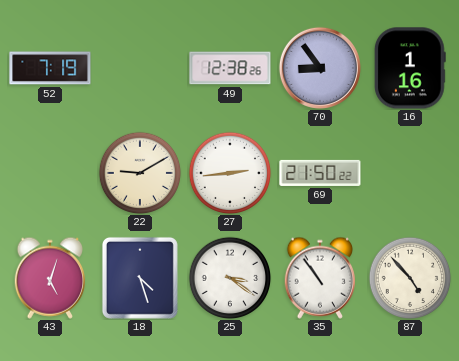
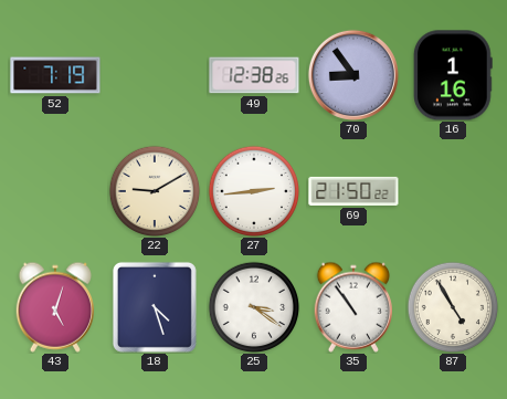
87: 4:53 -> 4:55 (453, 307)
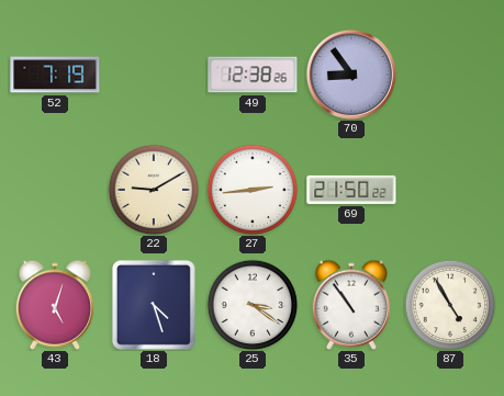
16: 1:16 -> none (453, 75)
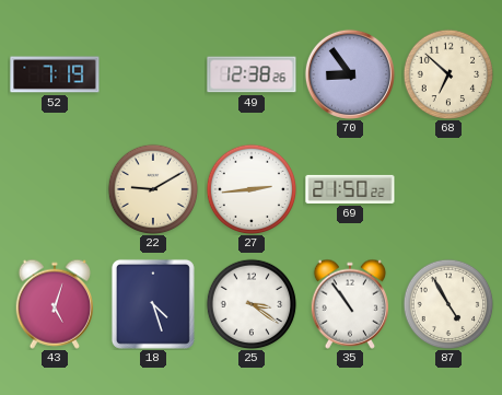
68: none -> 6:52 (448, 74)
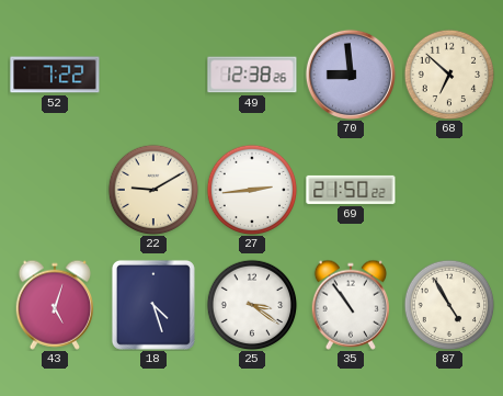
52: 7:19 -> 7:22 (55, 75)
70: 8:54 -> 8:59 (351, 75)
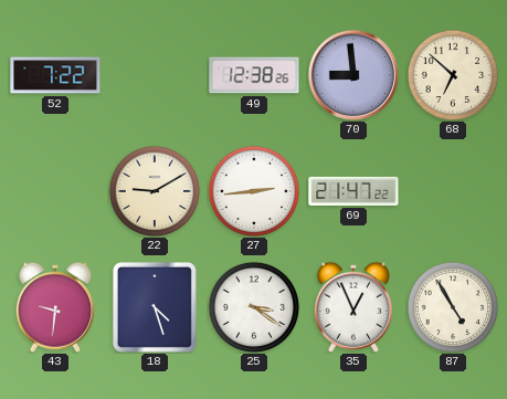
69: 21:50 -> 21:47 (353, 191)
43: 5:03 -> 9:31 (54, 307)
35: 10:54 -> 12:56 (352, 307)
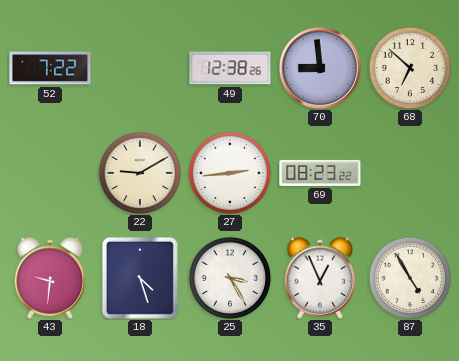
69: 21:47 -> 08:23 (320, 173)
25: 3:21 -> 3:25 (230, 278)
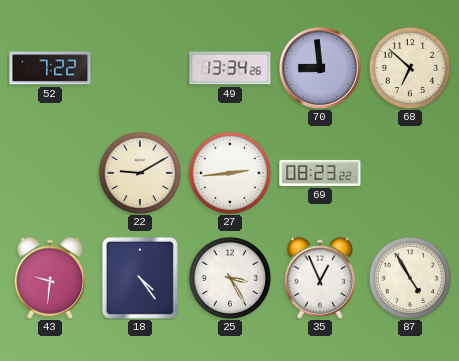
49: 12:38 -> 13:34 (230, 68)
18: 4:27 -> 4:24 (140, 278)
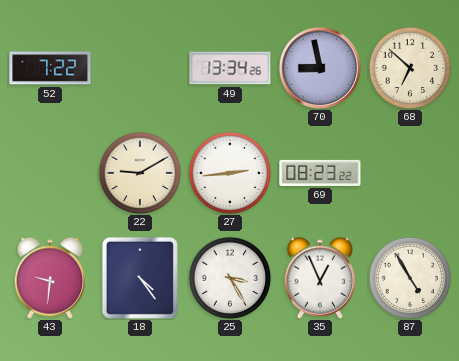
70: 8:59 -> 8:58 (320, 68)
